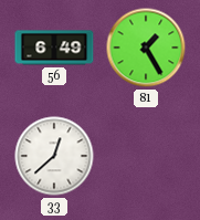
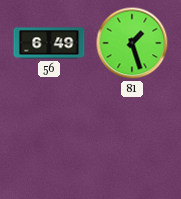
81: 1:25 -> 1:27 (132, 43)
33: 12:38 -> none (54, 156)
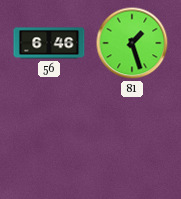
56: 6:49 -> 6:46 (49, 43)
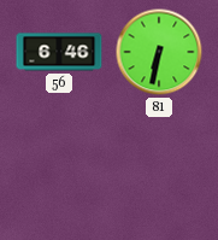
81: 1:27 -> 6:32 (159, 52)
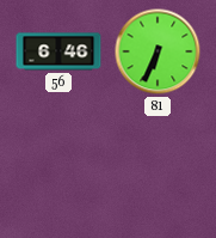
81: 6:32 -> 6:34 (158, 51)
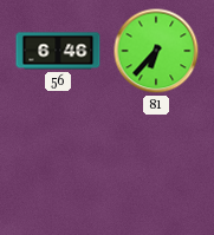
81: 6:34 -> 6:37 (156, 51)
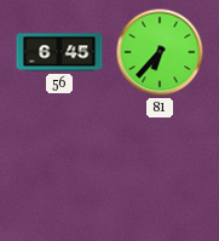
56: 6:46 -> 6:45 (59, 52)
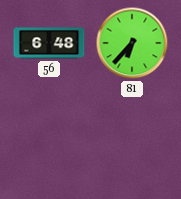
56: 6:45 -> 6:48 (49, 43)
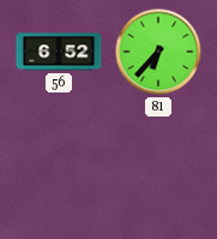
56: 6:48 -> 6:52 (59, 52)
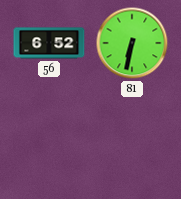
81: 6:37 -> 6:32 (132, 43)
